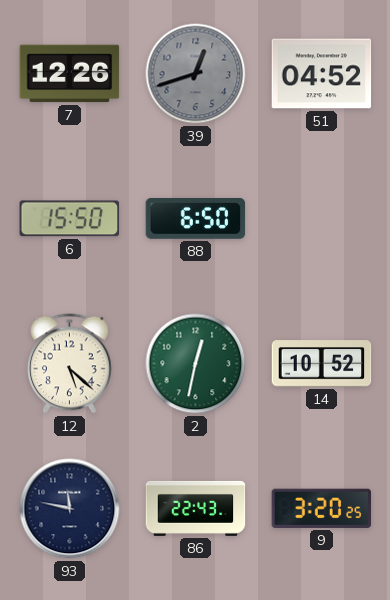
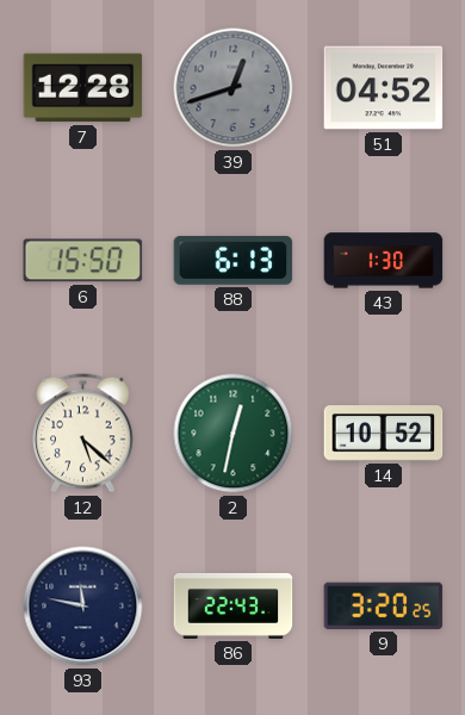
7: 12:26 -> 12:28 (83, 88)
88: 6:50 -> 6:13 (234, 260)
43: none -> 1:30 (384, 261)
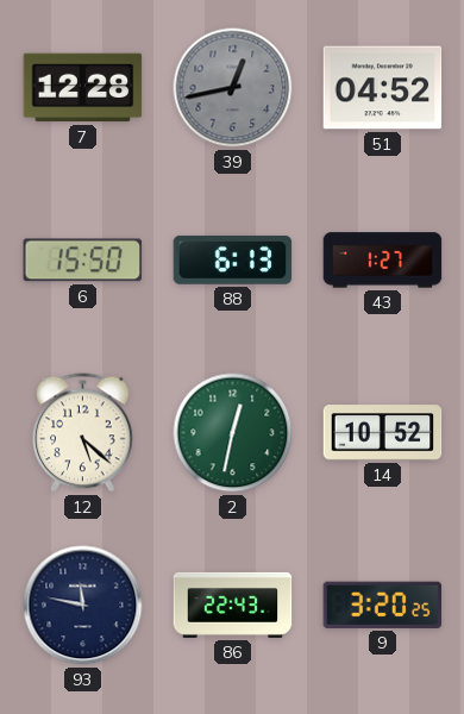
39: 12:42 -> 12:43 (233, 88)
43: 1:30 -> 1:27 (383, 261)
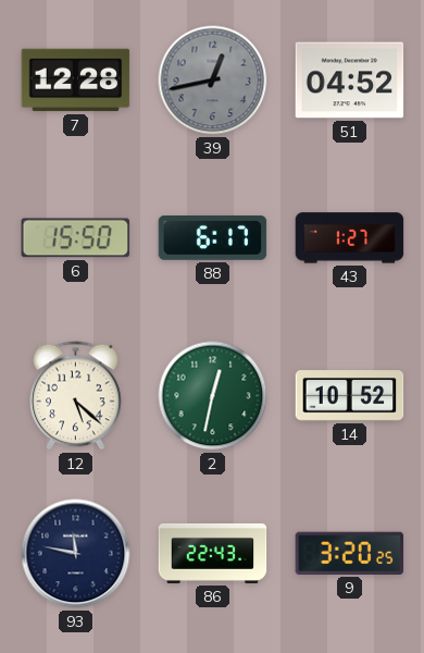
88: 6:13 -> 6:17 (213, 237)
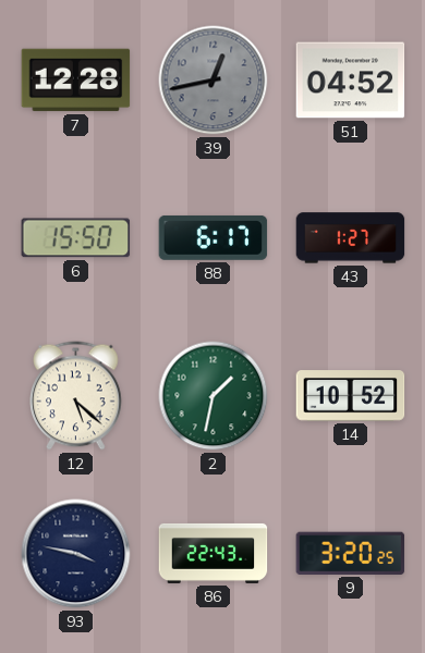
2: 12:32 -> 1:32 (214, 396)
93: 11:47 -> 3:47 (76, 554)
